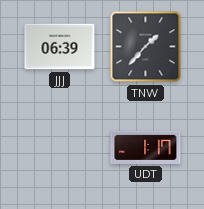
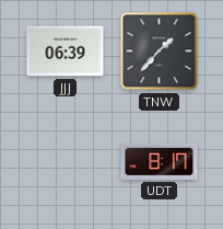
UDT: 1:17 -> 8:17 (160, 161)
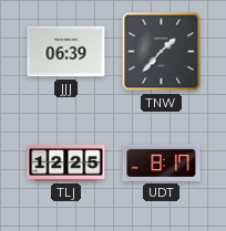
TLJ: none -> 12:25 (66, 162)
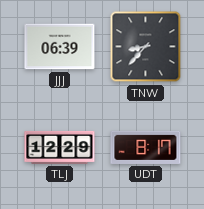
TNW: 1:37 -> 8:37 (146, 47)
TLJ: 12:25 -> 12:29 (60, 147)
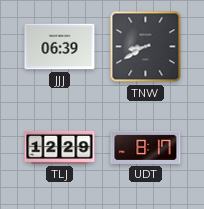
TNW: 8:37 -> 8:40 (146, 47)
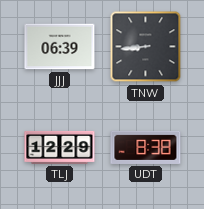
TNW: 8:40 -> 8:44 (146, 47)
UDT: 8:17 -> 8:38 (146, 147)
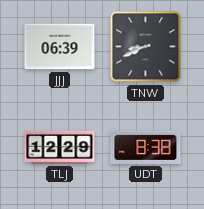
TNW: 8:44 -> 8:41 (146, 47)
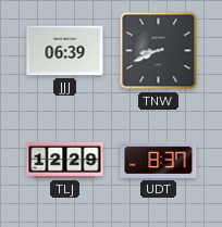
UDT: 8:38 -> 8:37 (159, 160)
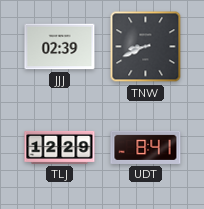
JJJ: 06:39 -> 02:39 (60, 47)
UDT: 8:37 -> 8:41 (146, 147)
